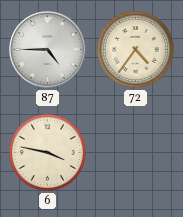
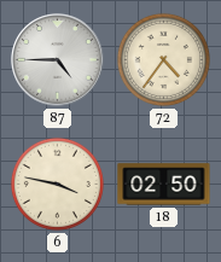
18: none -> 02:50 (164, 185)
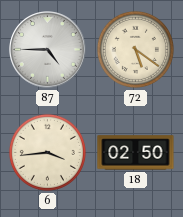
72: 4:36 -> 5:21 (135, 49)
6: 3:47 -> 3:44 (47, 152)
